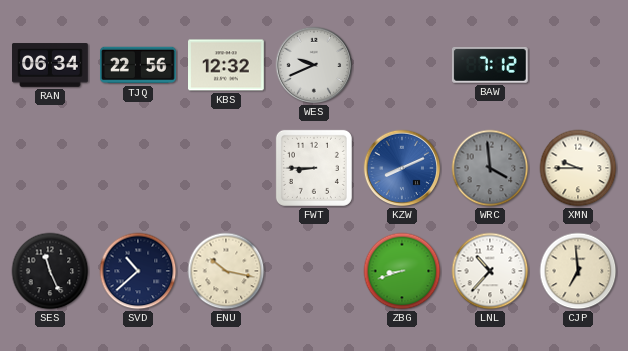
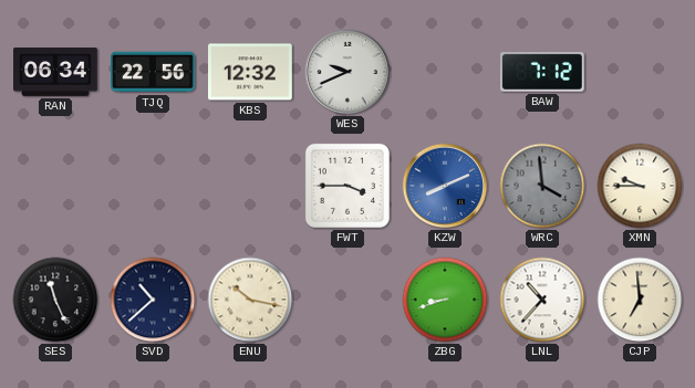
FWT: 8:45 -> 3:45 (347, 186)
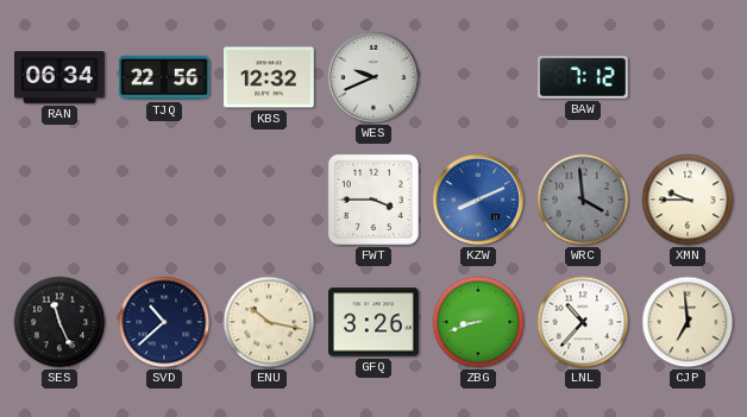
GFQ: none -> 3:26 (375, 322)
